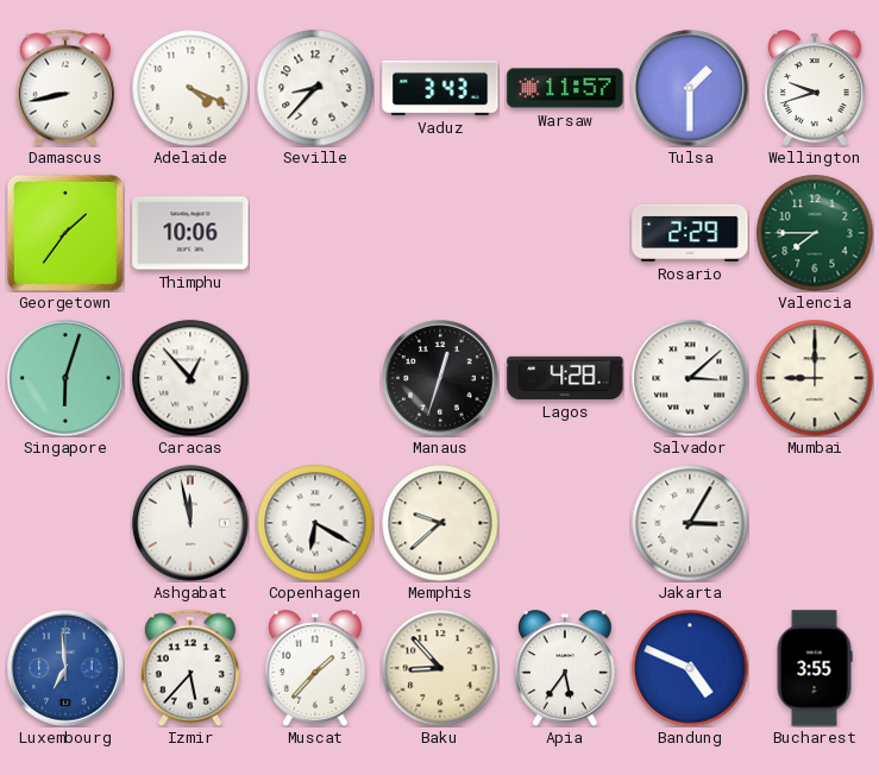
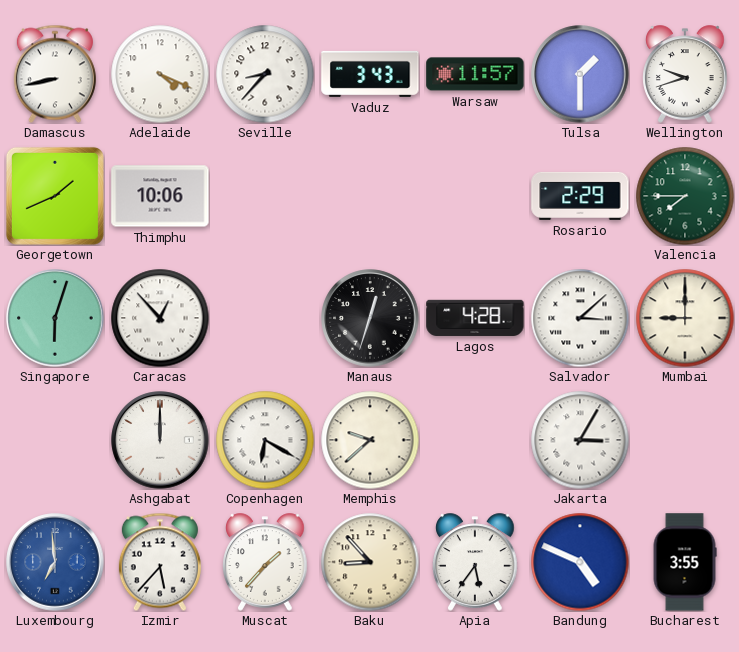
Georgetown: 1:36 -> 1:41 (55, 196)
Ashgabat: 11:58 -> 12:00 (160, 440)
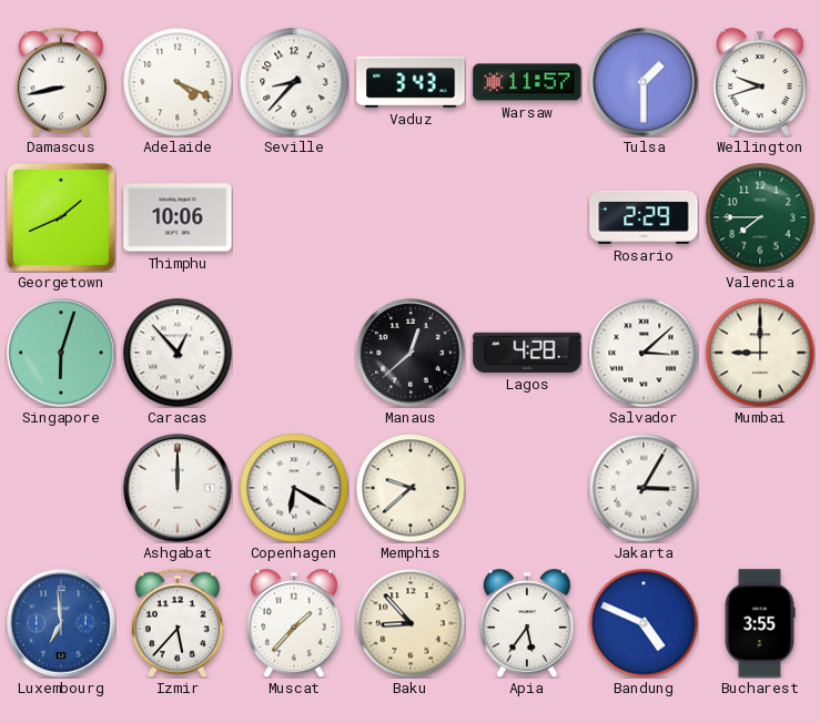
Manaus: 12:33 -> 12:38 (411, 353)
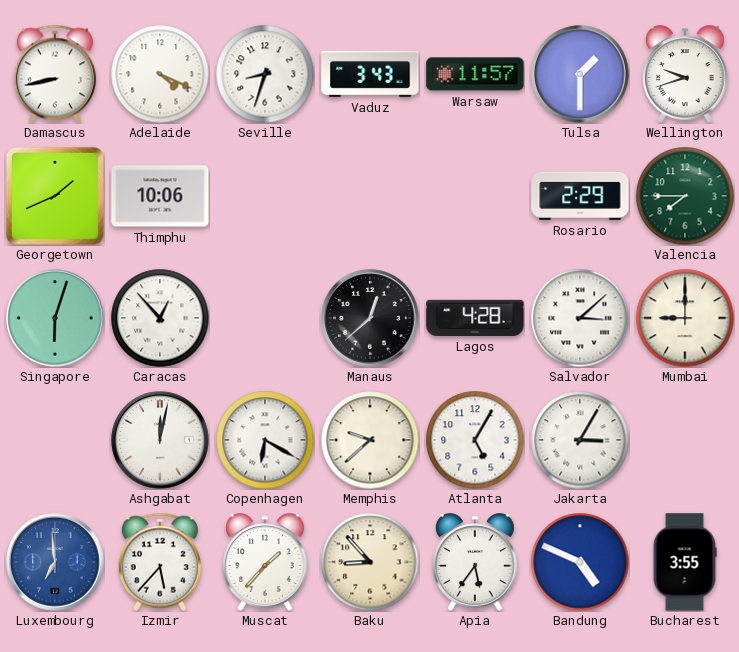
Seville: 8:37 -> 8:33 (265, 74)
Ashgabat: 12:00 -> 12:02 (160, 440)
Atlanta: none -> 5:05 (475, 440)
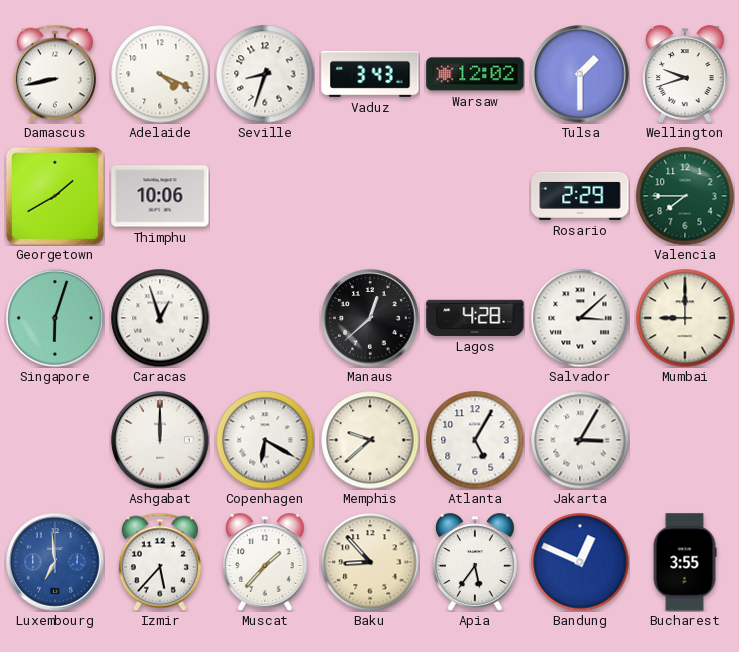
Warsaw: 11:57 -> 12:02 (475, 74)
Georgetown: 1:41 -> 1:40 (55, 196)
Caracas: 12:53 -> 12:57 (160, 318)
Ashgabat: 12:02 -> 12:00 (160, 440)
Bandung: 4:49 -> 12:49 (580, 562)
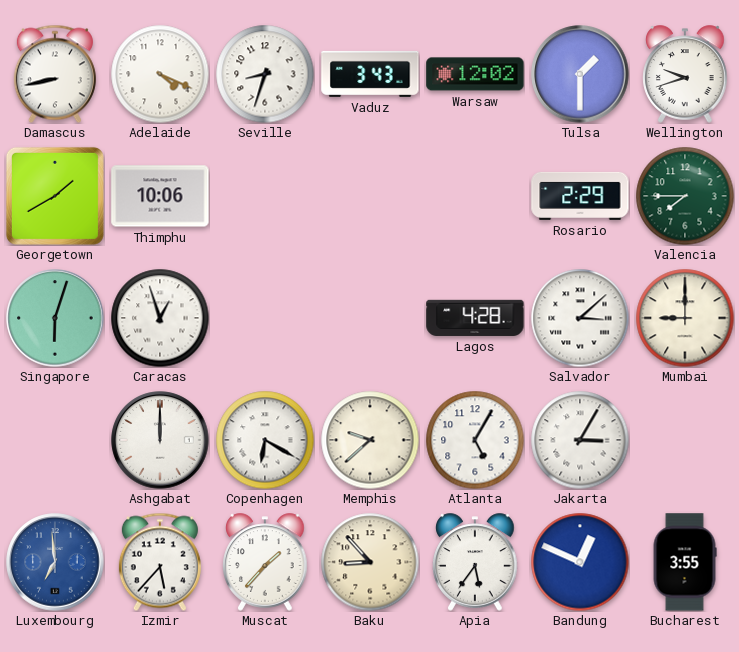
Manaus: 12:38 -> none (370, 318)
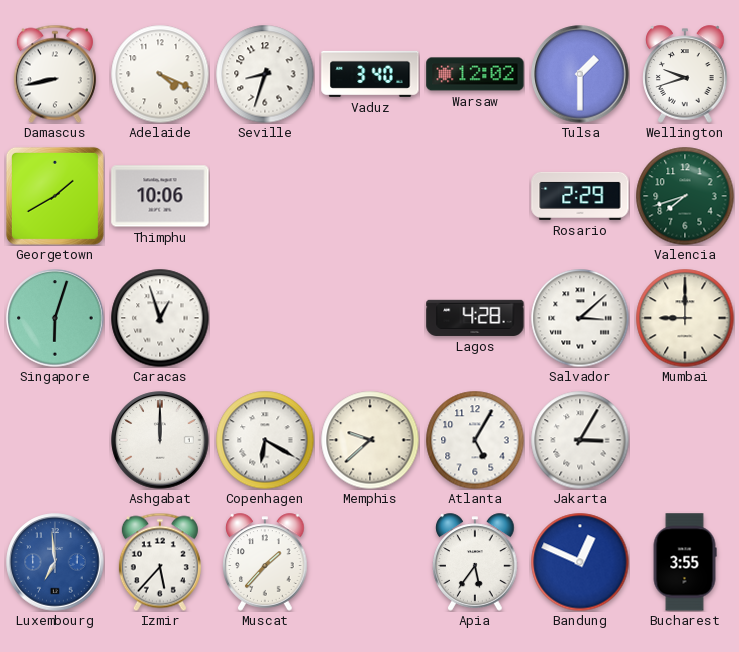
Vaduz: 3:43 -> 3:40 (370, 74)
Valencia: 7:45 -> 7:42 (685, 196)
Baku: 8:53 -> none (370, 562)
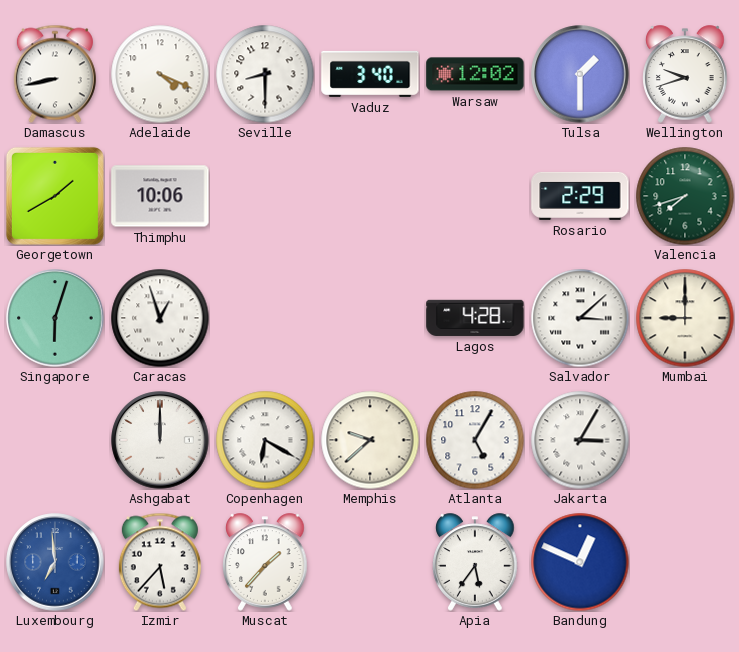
Seville: 8:33 -> 8:30 (265, 74)
Bucharest: 3:55 -> none (685, 562)
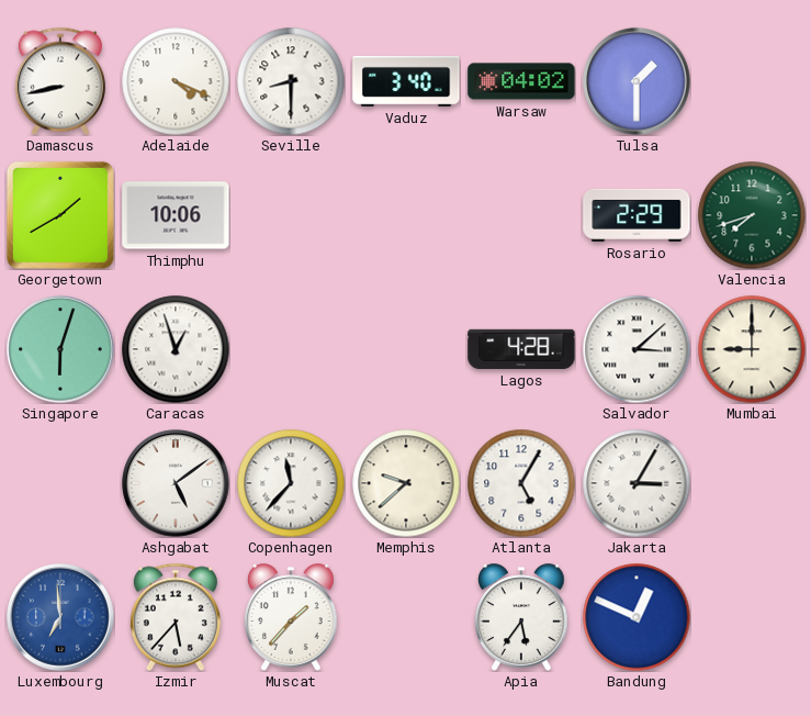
Warsaw: 12:02 -> 04:02 (521, 81)
Wellington: 9:42 -> none (685, 74)
Ashgabat: 12:00 -> 5:09 (176, 483)
Copenhagen: 6:20 -> 11:37 (291, 483)
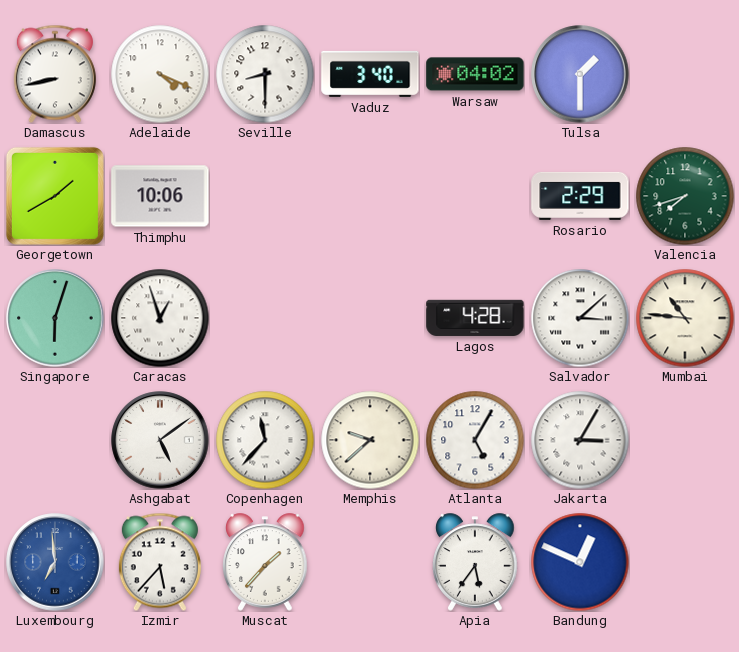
Mumbai: 9:00 -> 10:46 (685, 318)
